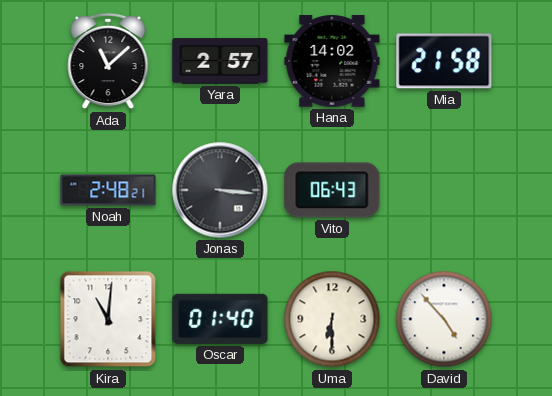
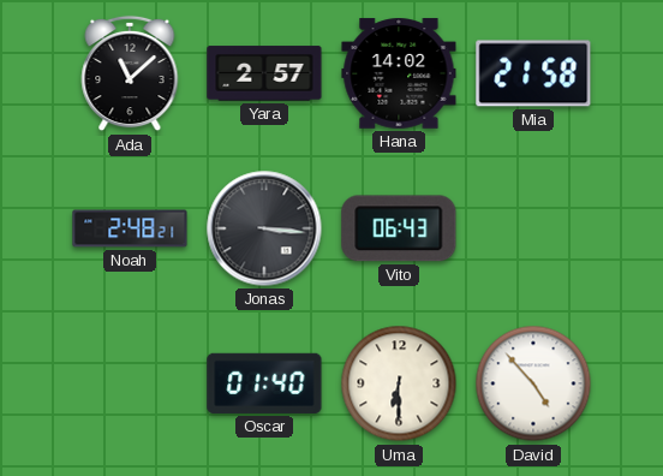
Kira: 11:01 -> none (108, 319)
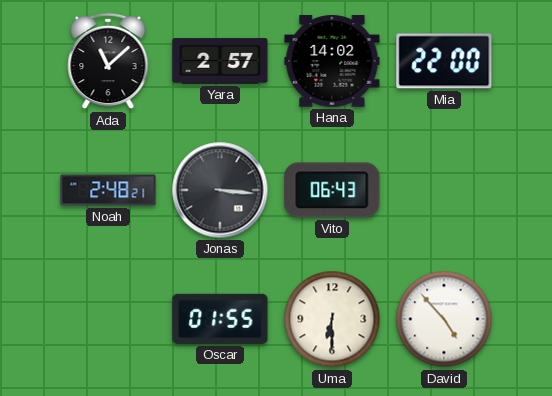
Mia: 21:58 -> 22:00 (444, 61)
Oscar: 01:40 -> 01:55 (220, 319)
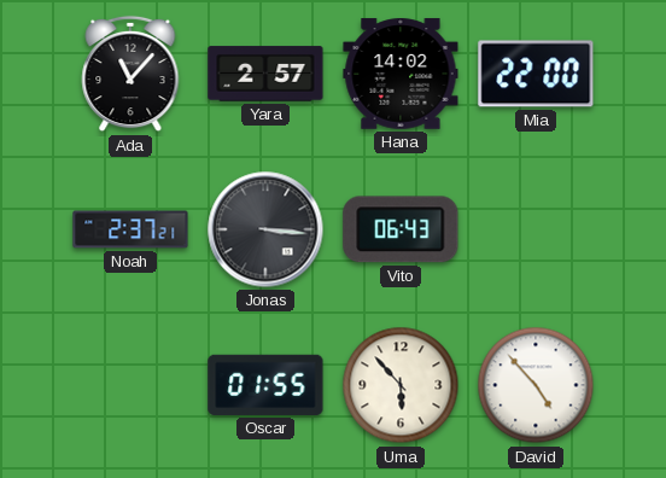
Ada: 11:08 -> 11:07 (130, 74)
Noah: 2:48 -> 2:37 (130, 229)
Uma: 6:30 -> 5:53 (401, 385)
